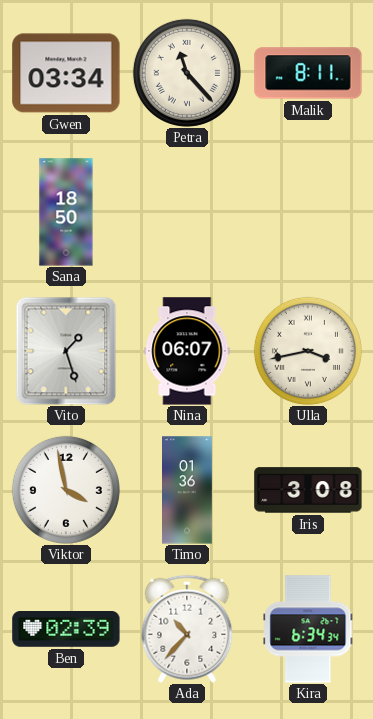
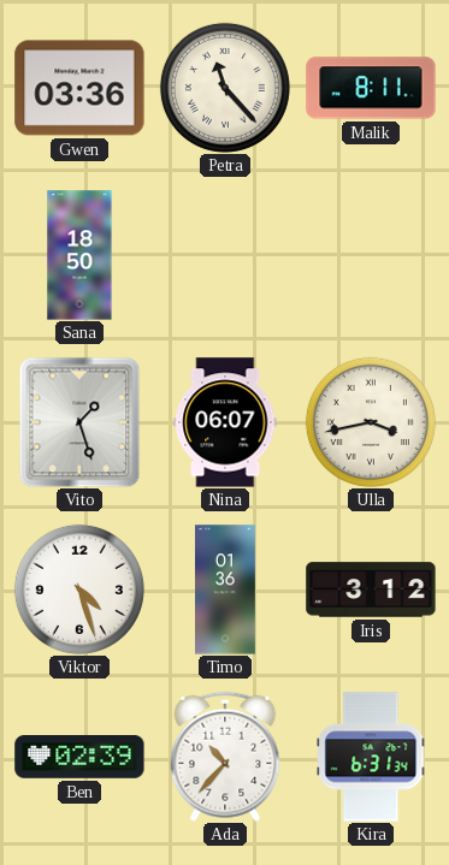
Gwen: 03:34 -> 03:36 (79, 88)
Viktor: 3:58 -> 4:27 (79, 589)
Iris: 3:08 -> 3:12 (371, 589)
Kira: 6:34 -> 6:31 (371, 757)
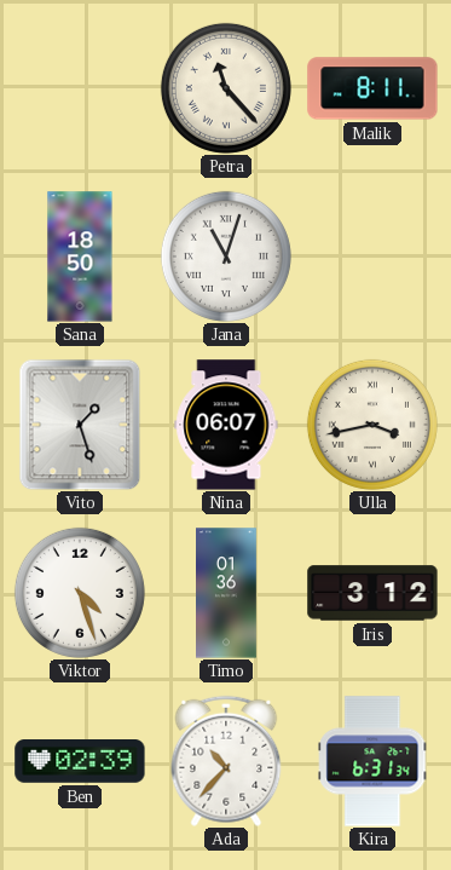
Gwen: 03:36 -> none (79, 88)
Jana: none -> 11:03 (226, 257)
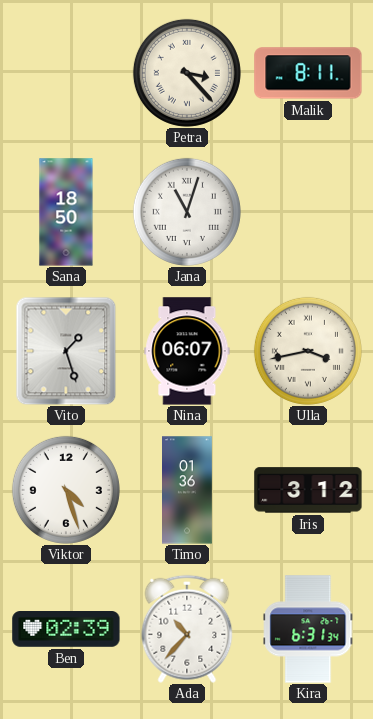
Petra: 11:23 -> 3:23 (187, 73)
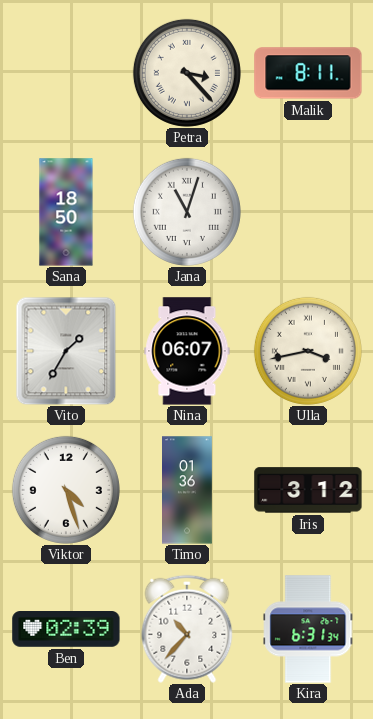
Vito: 1:27 -> 1:35 (66, 351)
